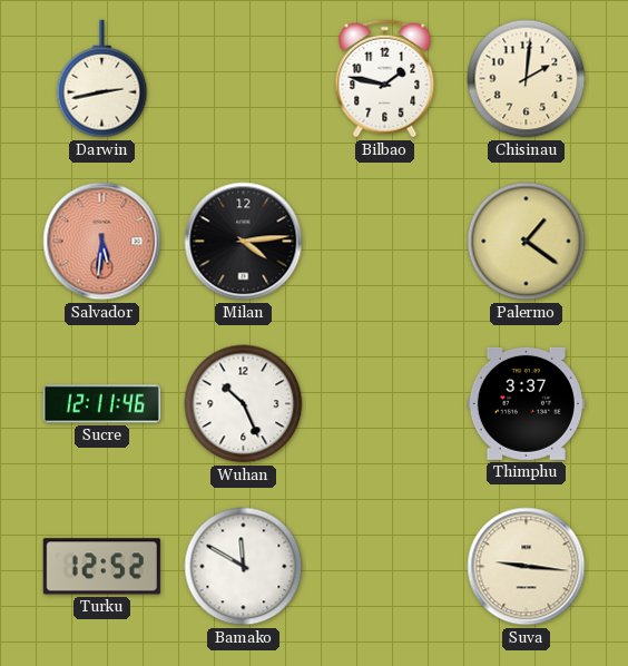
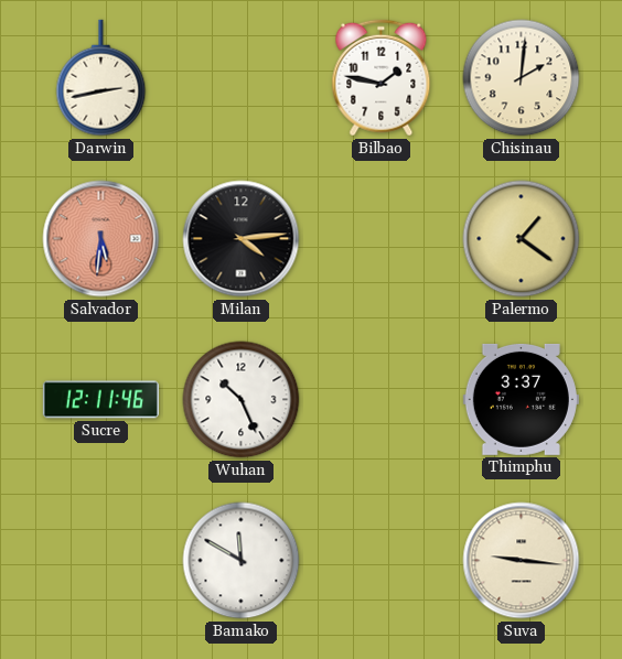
Turku: 12:52 -> none (101, 567)
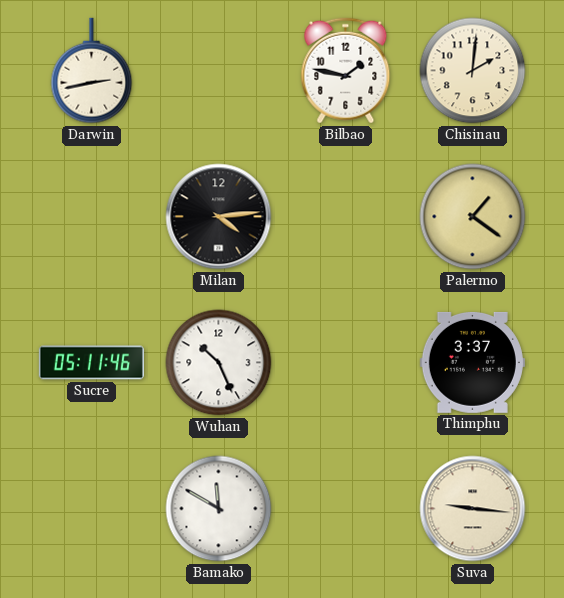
Salvador: 5:31 -> none (101, 239)
Sucre: 12:11 -> 05:11 (91, 363)
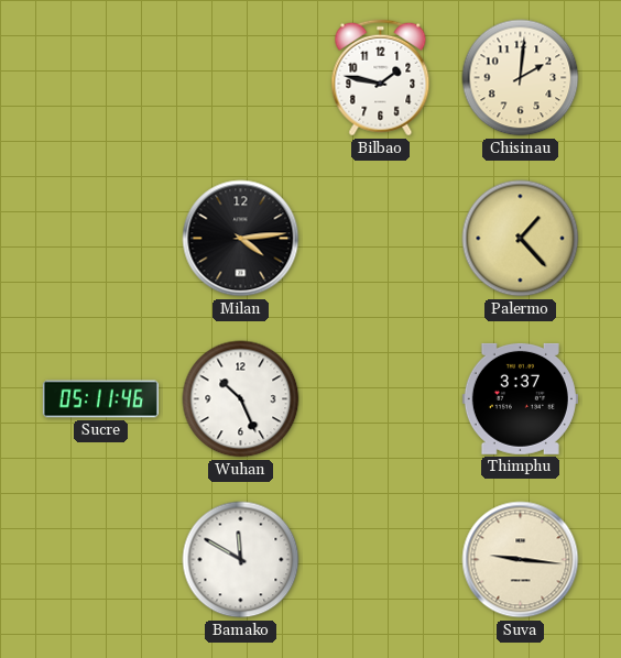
Darwin: 2:43 -> none (92, 71)
Palermo: 1:21 -> 1:23 (521, 239)
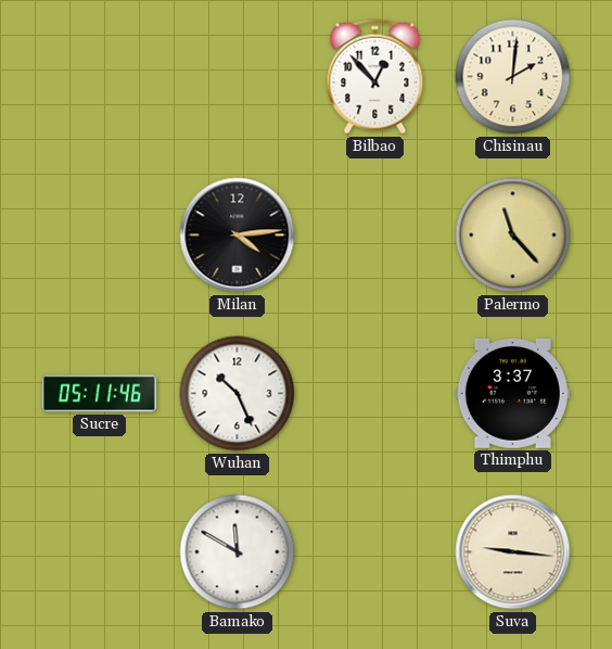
Bilbao: 1:47 -> 12:53 (375, 77)
Palermo: 1:23 -> 11:23 (513, 236)
